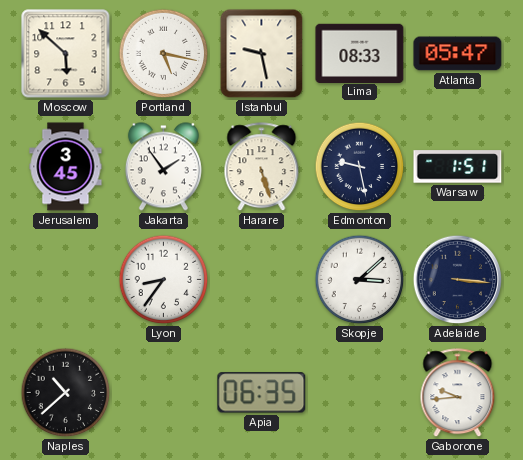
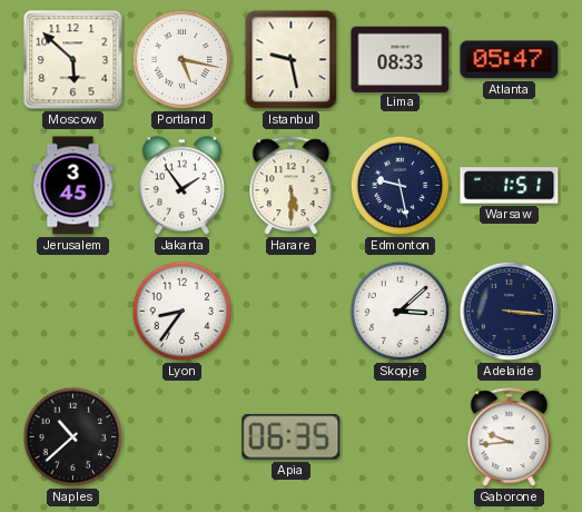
Harare: 5:27 -> 5:30 (292, 186)
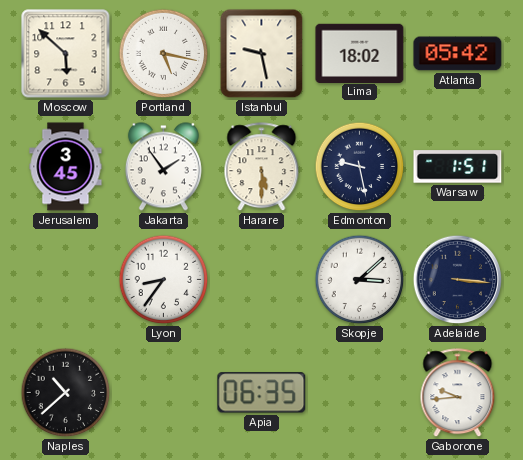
Lima: 08:33 -> 18:02 (360, 53)
Atlanta: 05:47 -> 05:42 (458, 54)
